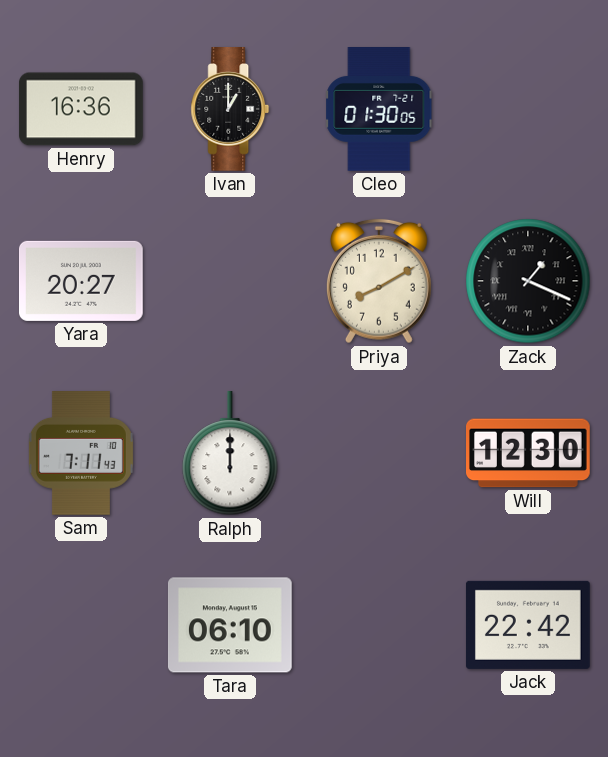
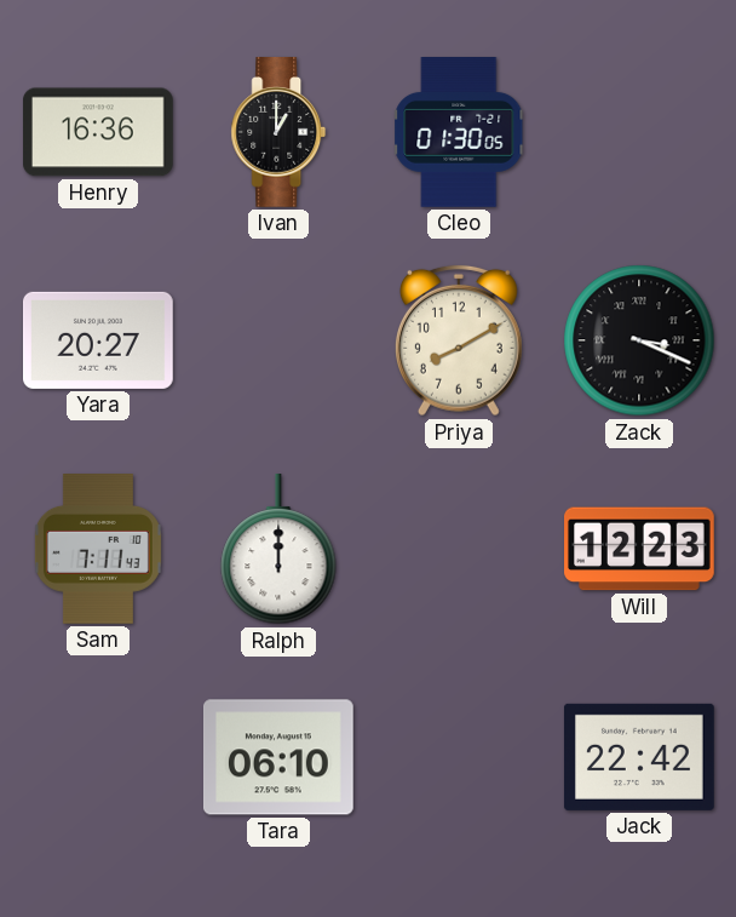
Zack: 1:19 -> 3:19 (639, 340)
Will: 12:30 -> 12:23 (640, 549)
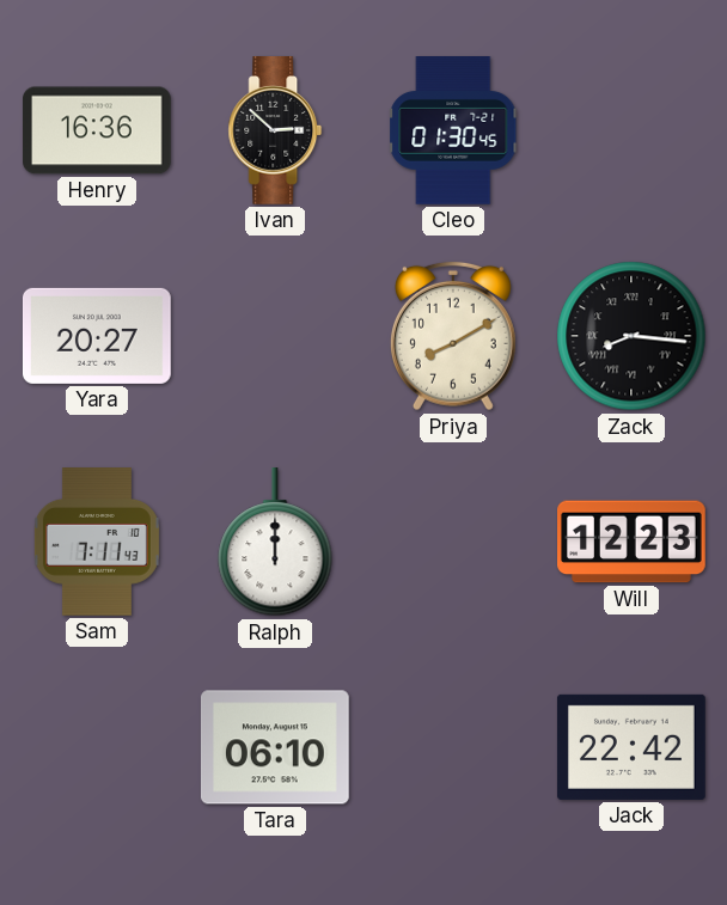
Ivan: 1:00 -> 2:52 (275, 132)
Cleo: 01:30:05 -> 01:30:45 (454, 132)
Zack: 3:19 -> 8:16 (631, 336)
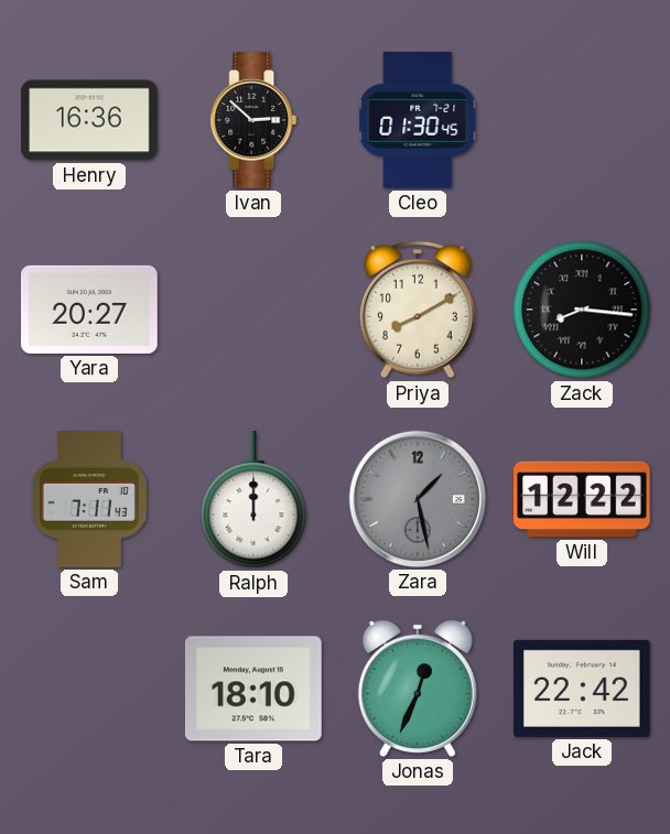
Zara: none -> 1:28 (418, 499)
Will: 12:23 -> 12:22 (583, 499)
Tara: 06:10 -> 18:10 (253, 689)
Jonas: none -> 12:34 (418, 689)
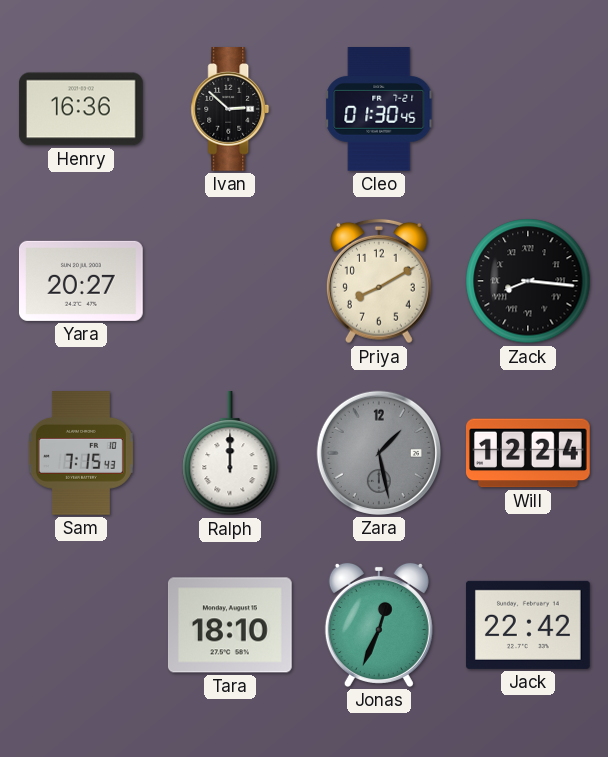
Sam: 7:11 -> 7:15 (81, 454)
Will: 12:22 -> 12:24 (529, 453)
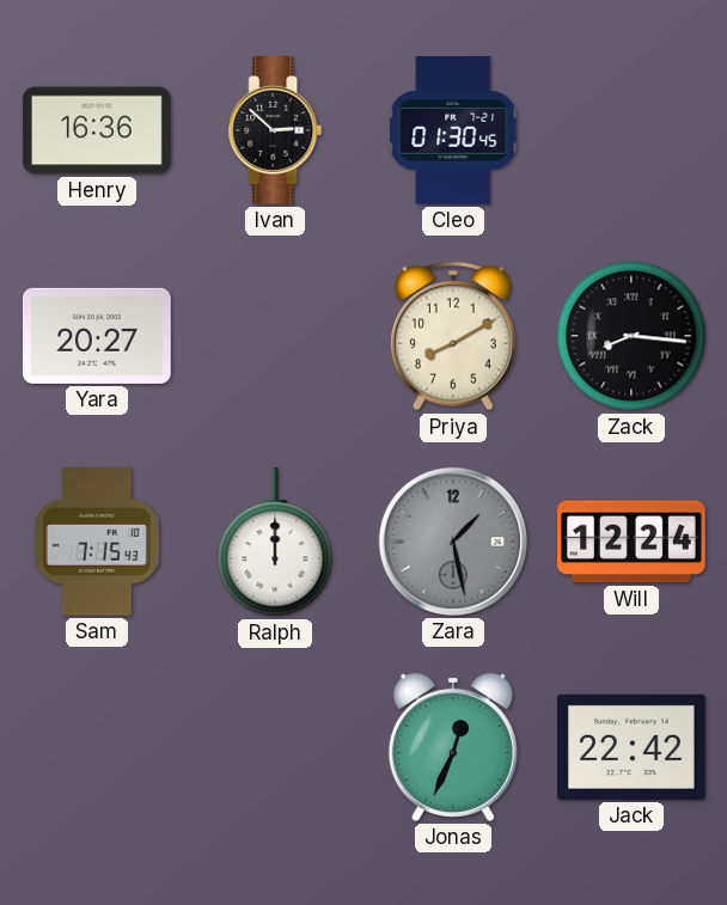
Tara: 18:10 -> none (230, 625)
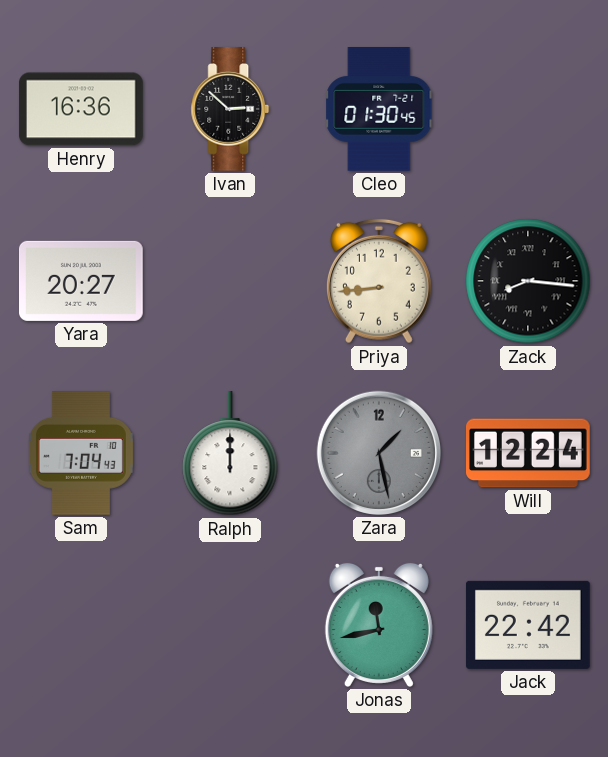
Priya: 8:10 -> 8:44 (379, 281)
Sam: 7:15 -> 7:04 (81, 454)
Jonas: 12:34 -> 11:43 (379, 625)
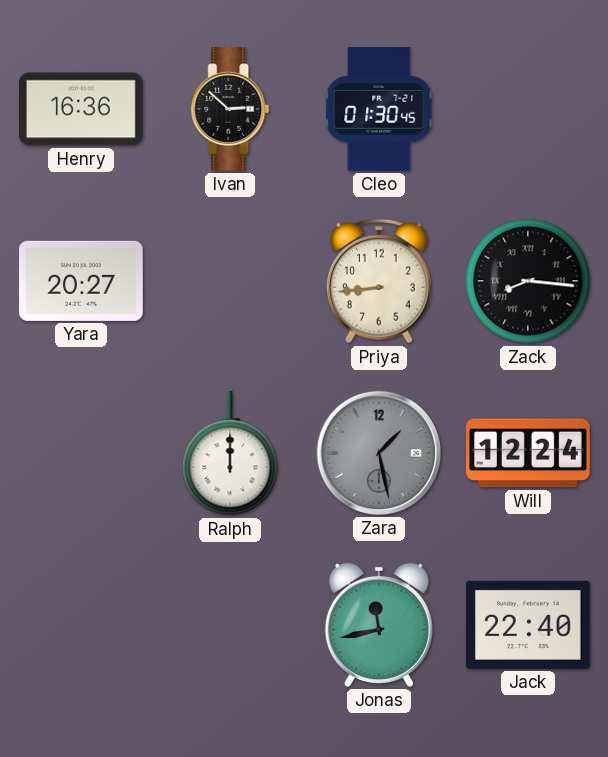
Sam: 7:04 -> none (81, 454)
Jack: 22:42 -> 22:40 (528, 625)
